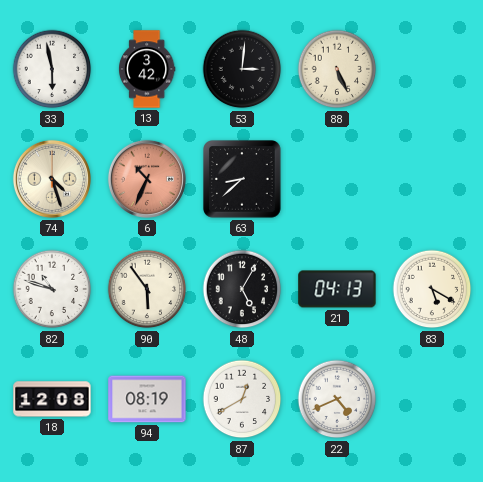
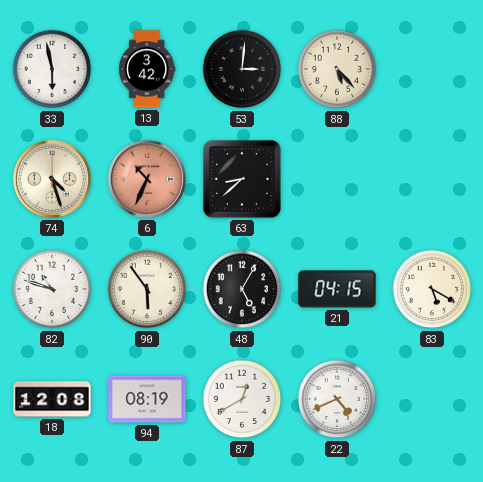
88: 5:26 -> 5:23 (337, 69)
21: 04:13 -> 04:15 (337, 289)
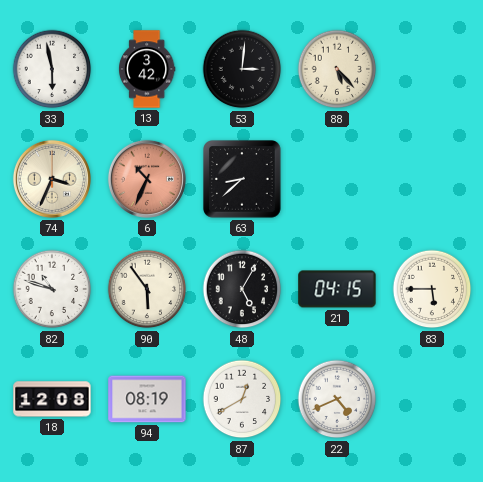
74: 4:27 -> 3:34 (52, 179)
83: 5:20 -> 5:45 (432, 289)
